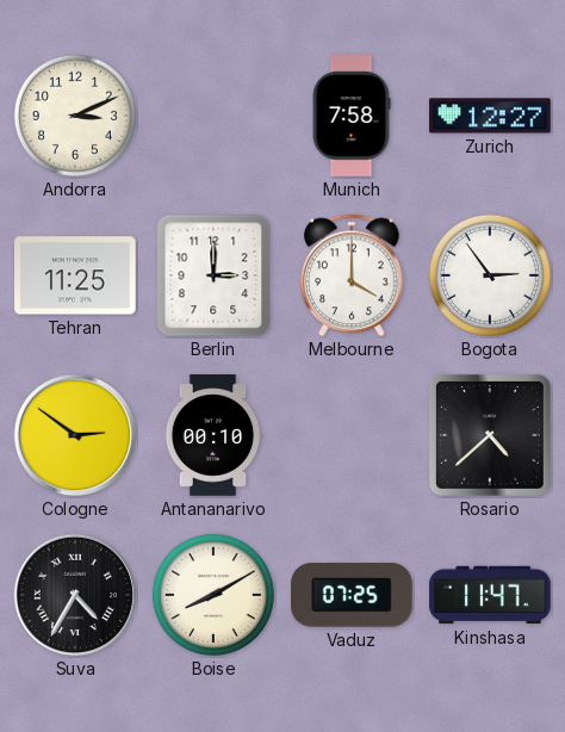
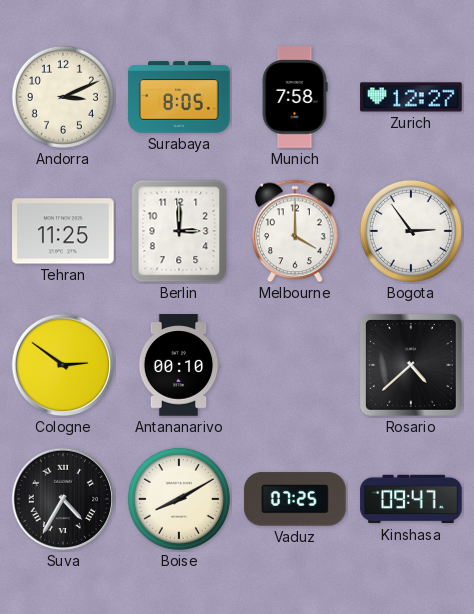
Surabaya: none -> 8:05 (179, 97)
Kinshasa: 11:47 -> 09:47 (411, 499)
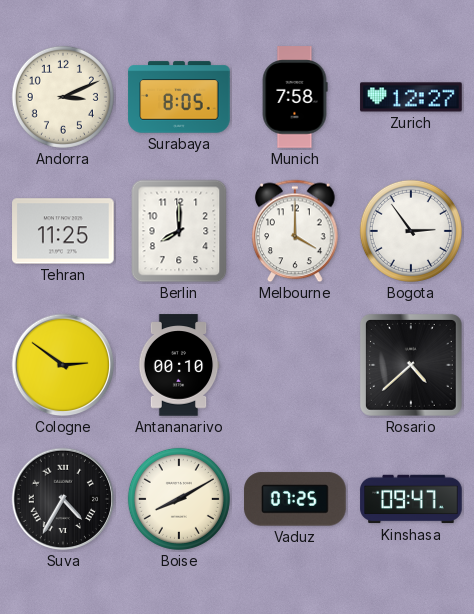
Berlin: 3:00 -> 8:00 (179, 231)
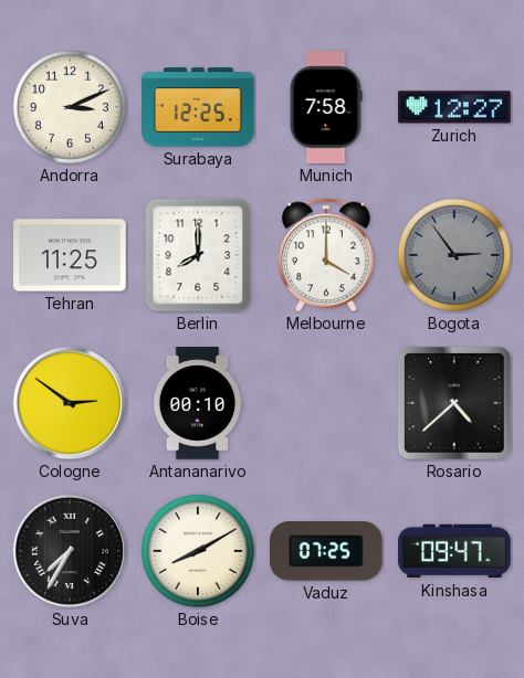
Surabaya: 8:05 -> 12:25 (198, 107)
Bogota dial: white -> grey (454, 255)
Suva: 4:35 -> 7:35 (70, 551)
